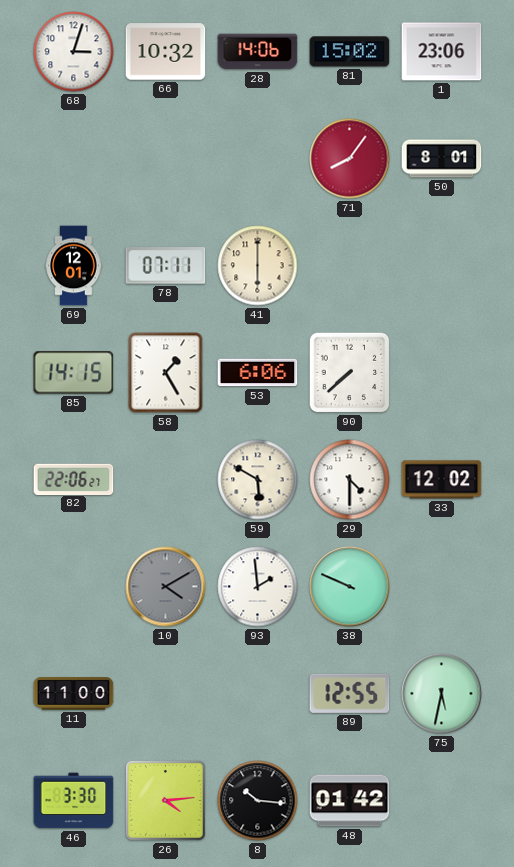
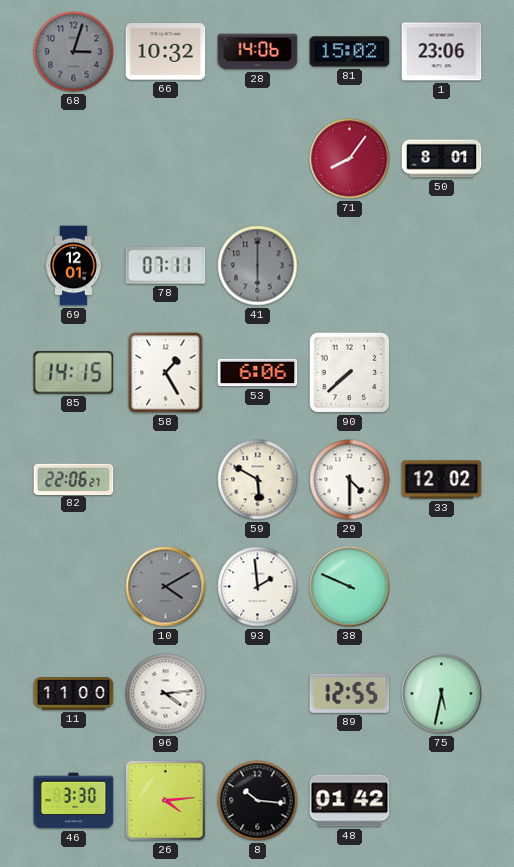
68 dial: white -> grey (74, 52)
41 dial: cream -> grey (258, 266)
96: none -> 4:14 (166, 694)
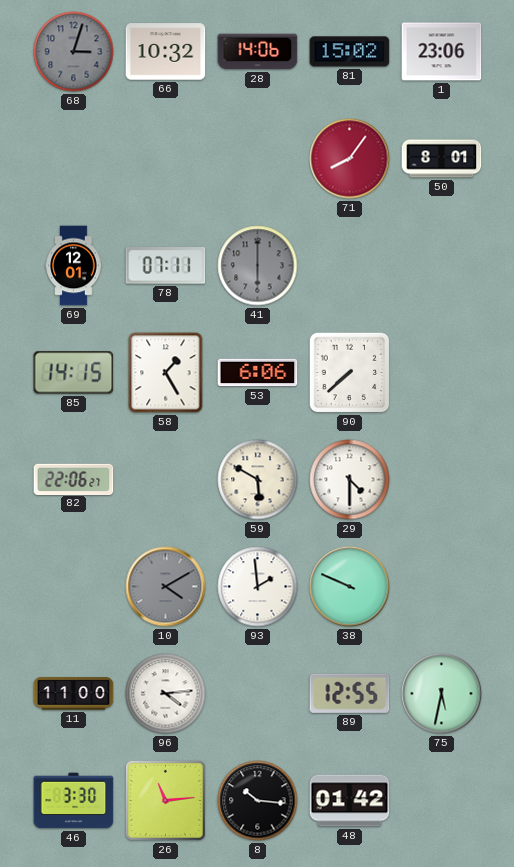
33: 12:02 -> none (442, 480)
26: 4:14 -> 11:14 (165, 800)
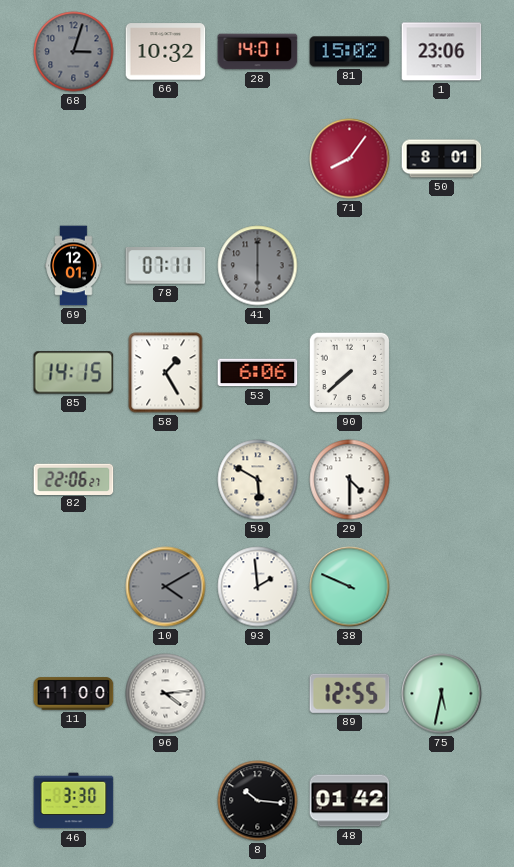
28: 14:06 -> 14:01 (258, 52)
26: 11:14 -> none (165, 800)
